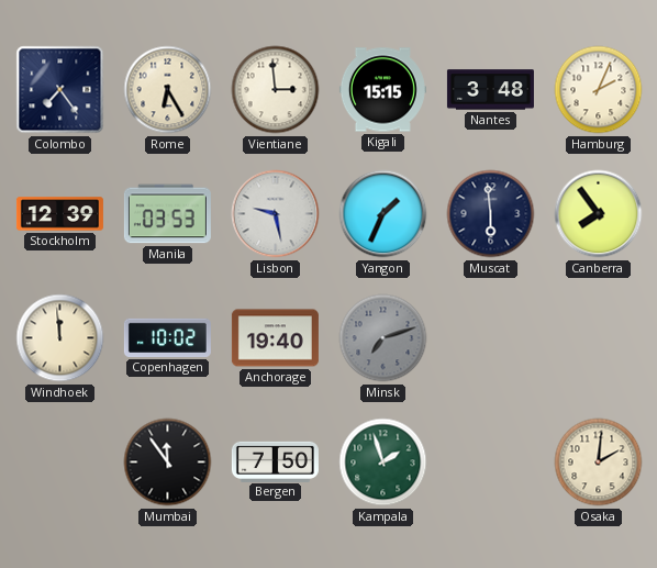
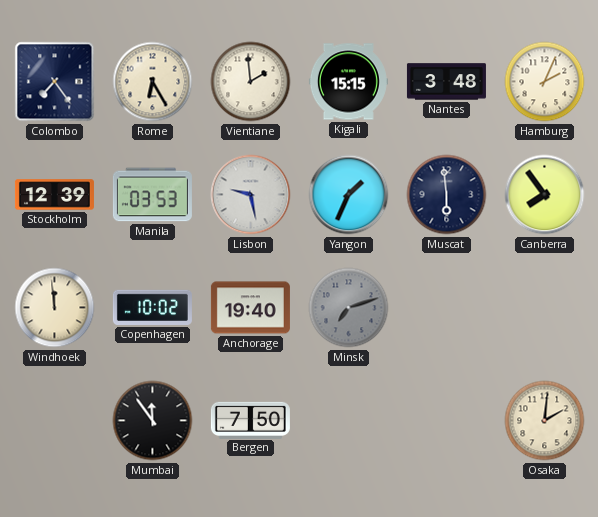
Vientiane: 2:59 -> 1:59 (251, 82)
Kampala: 1:57 -> none (383, 463)
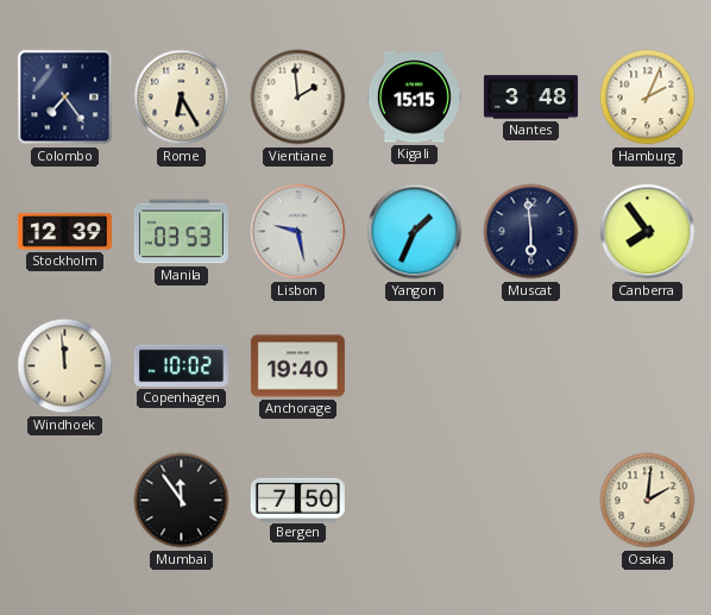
Minsk: 7:12 -> none (349, 308)
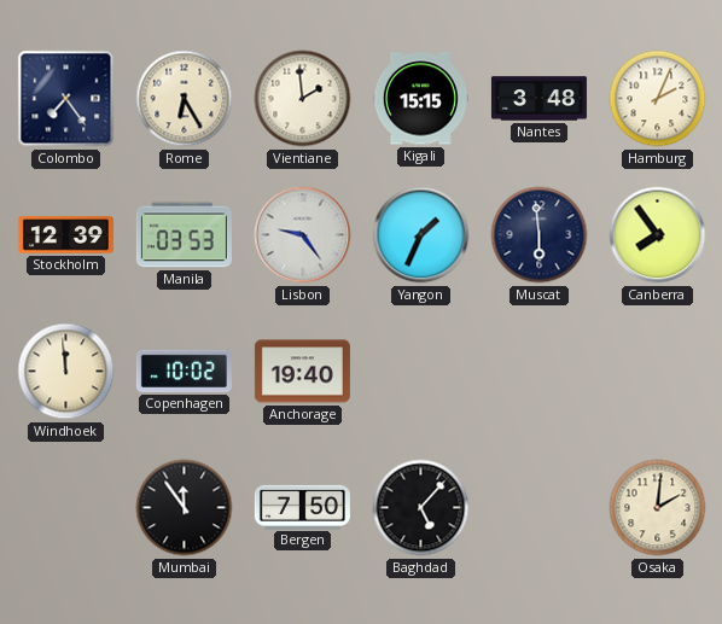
Lisbon: 9:28 -> 9:24 (303, 235)
Baghdad: none -> 5:07 (421, 508)
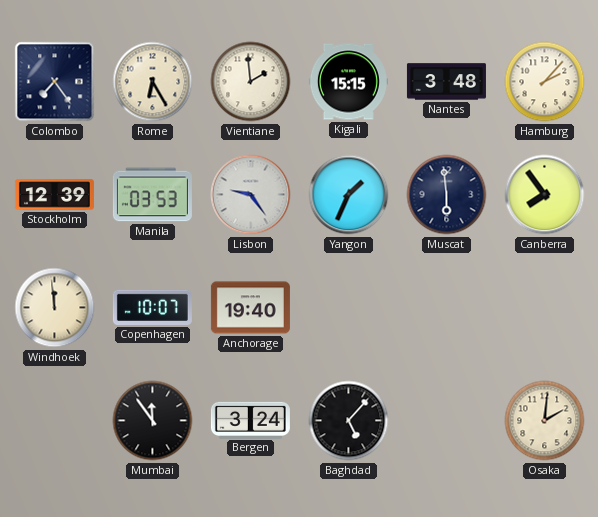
Hamburg: 2:04 -> 2:07 (545, 82)
Copenhagen: 10:02 -> 10:07 (152, 307)
Bergen: 7:50 -> 3:24 (250, 420)
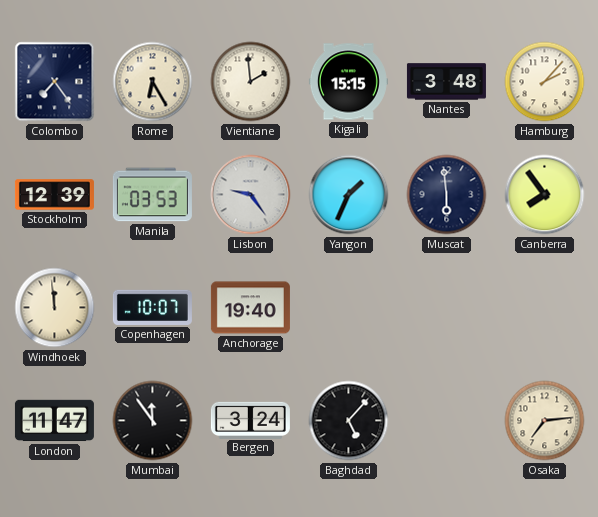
London: none -> 11:47 (54, 421)
Osaka: 2:01 -> 7:14 (545, 421)
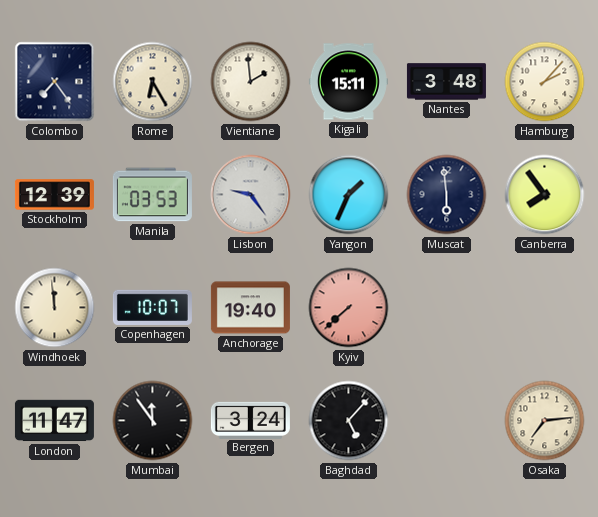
Kigali: 15:15 -> 15:11 (348, 82)
Kyiv: none -> 7:38 (349, 308)
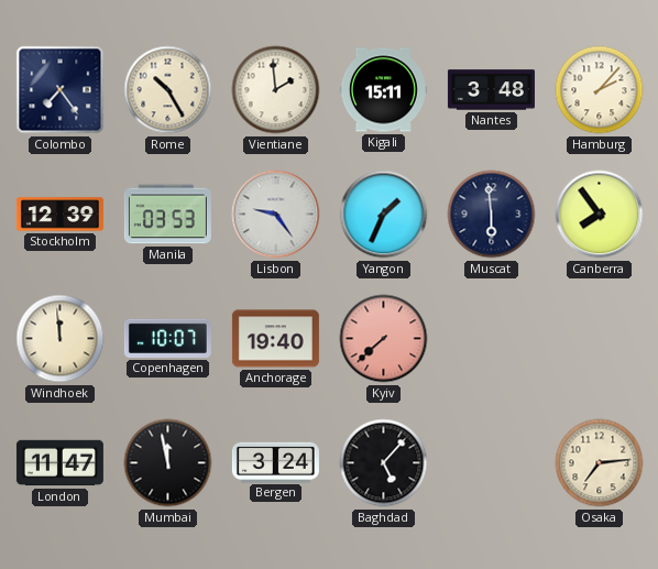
Rome: 6:25 -> 10:25 (168, 90)
Mumbai: 11:54 -> 11:58 (168, 463)
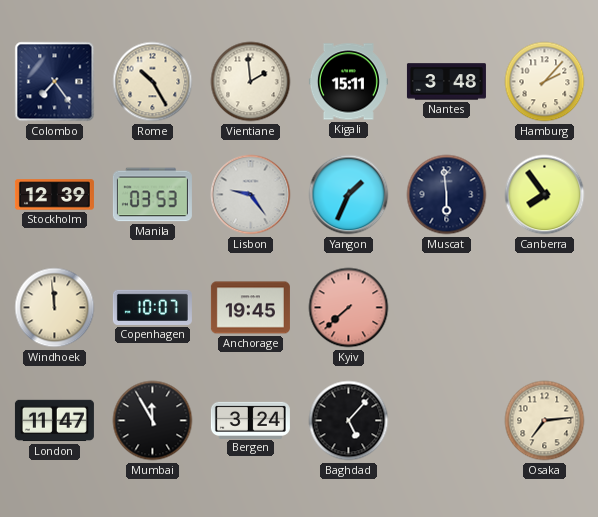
Anchorage: 19:40 -> 19:45 (250, 308)
Mumbai: 11:58 -> 11:55 (153, 421)
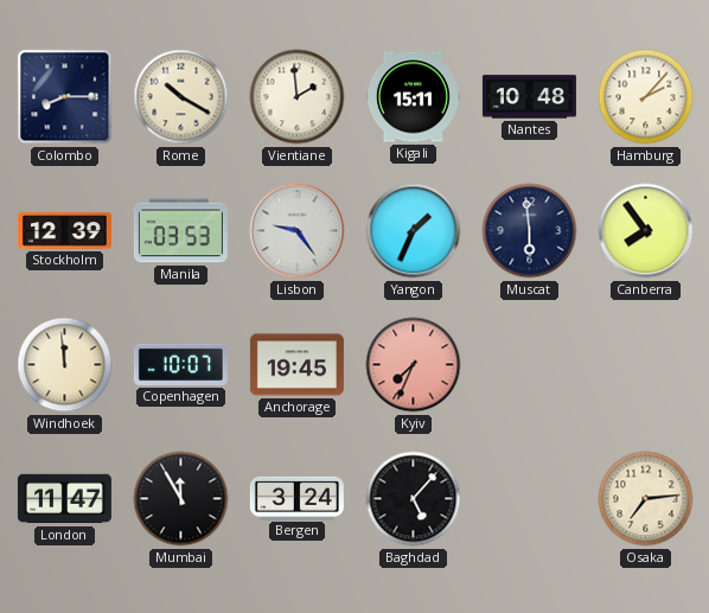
Colombo: 7:24 -> 8:15 (65, 97)
Rome: 10:25 -> 10:20 (181, 97)
Nantes: 3:48 -> 10:48 (529, 97)
Kyiv: 7:38 -> 7:34 (414, 365)
